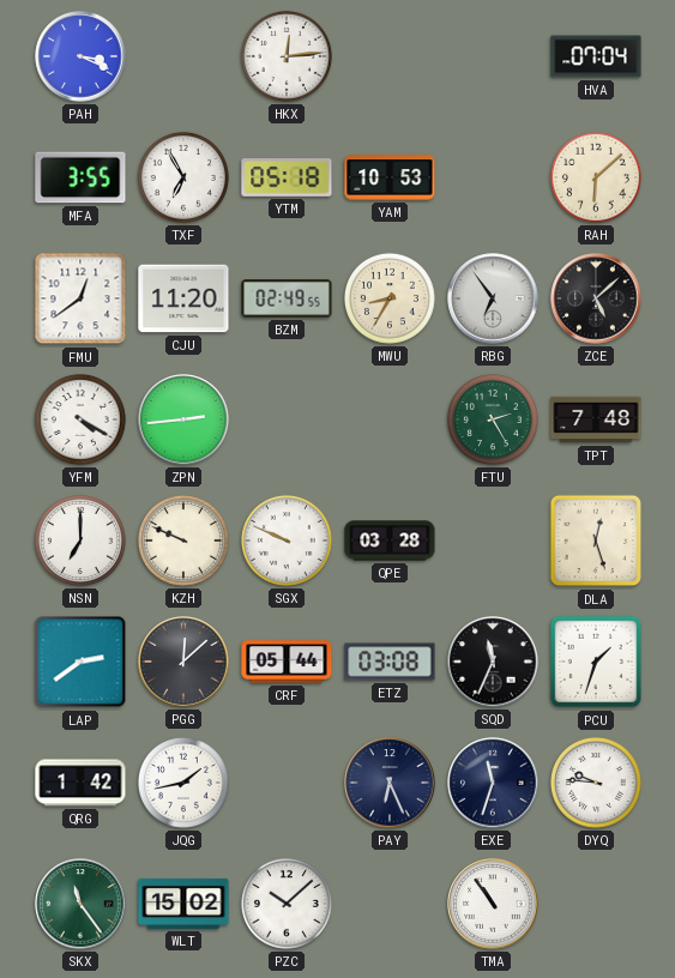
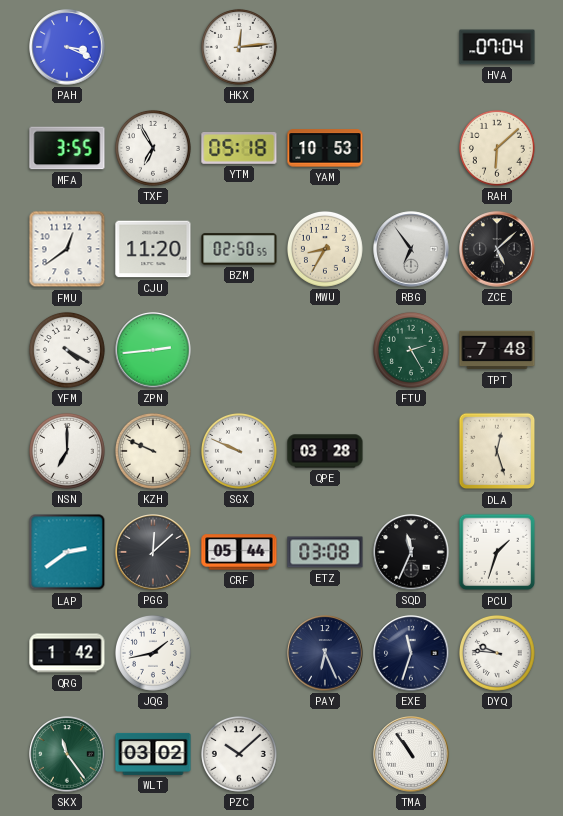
BZM: 02:49 -> 02:50 (239, 249)
WLT: 15:02 -> 03:02 (153, 754)
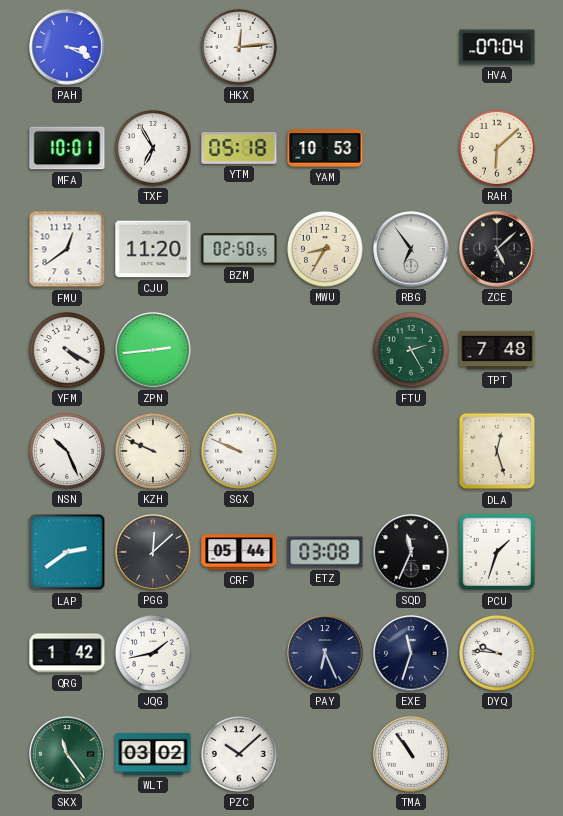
MFA: 3:55 -> 10:01 (67, 148)
NSN: 7:00 -> 10:26 (67, 451)
QPE: 03:28 -> none (325, 451)
